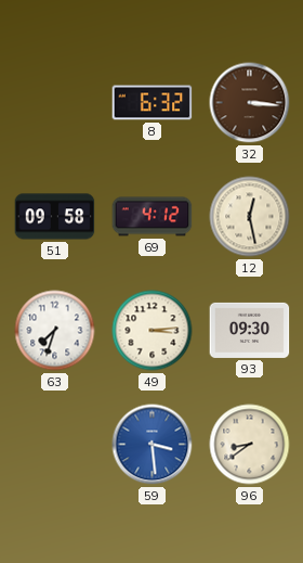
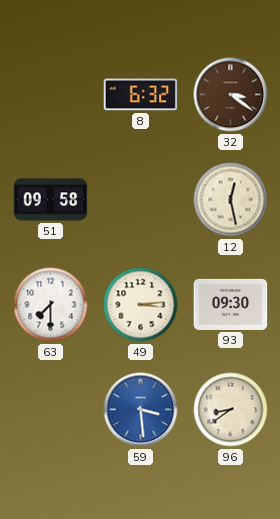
32: 3:16 -> 3:21 (231, 95)
69: 4:12 -> none (153, 217)
63: 7:33 -> 7:30 (51, 305)
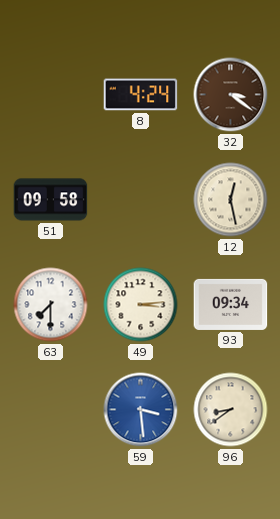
8: 6:32 -> 4:24 (141, 95)
93: 09:30 -> 09:34 (231, 304)
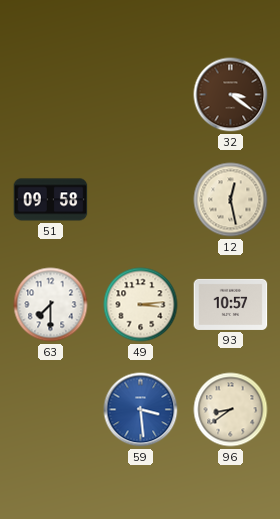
8: 4:24 -> none (141, 95)
93: 09:34 -> 10:57 (231, 304)
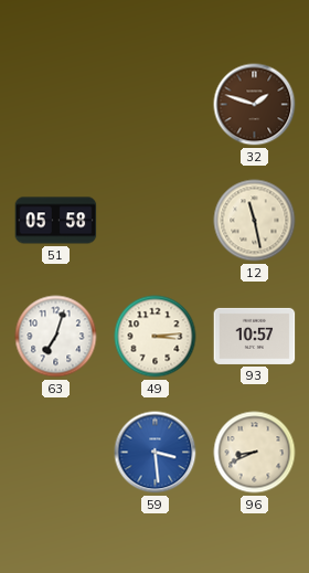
32: 3:21 -> 1:48 (255, 105)
51: 09:58 -> 05:58 (56, 221)
12: 12:28 -> 11:28 (255, 221)
63: 7:30 -> 7:03 (56, 337)
96: 8:39 -> 8:41 (255, 453)
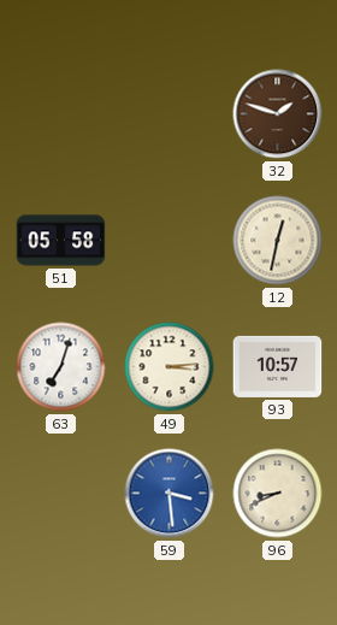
12: 11:28 -> 12:32 (278, 241)
